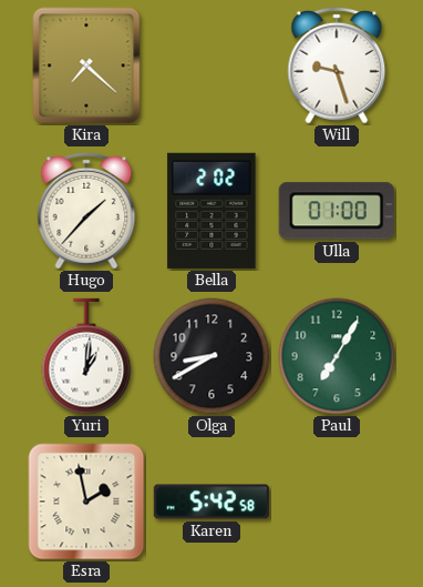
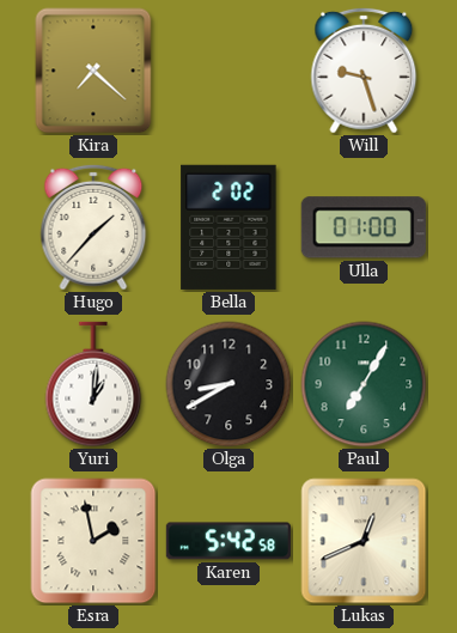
Lukas: none -> 12:41 (364, 541)
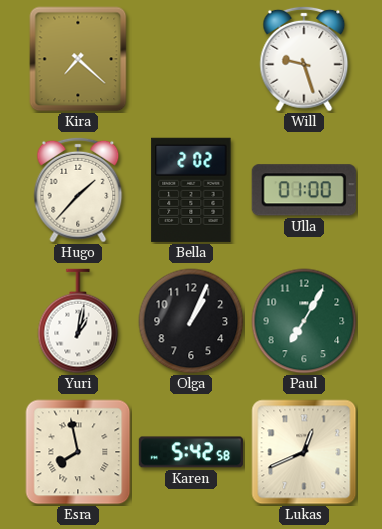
Yuri: 1:01 -> 1:02 (78, 321)
Olga: 8:40 -> 1:04 (191, 321)
Esra: 1:58 -> 7:58 (78, 452)
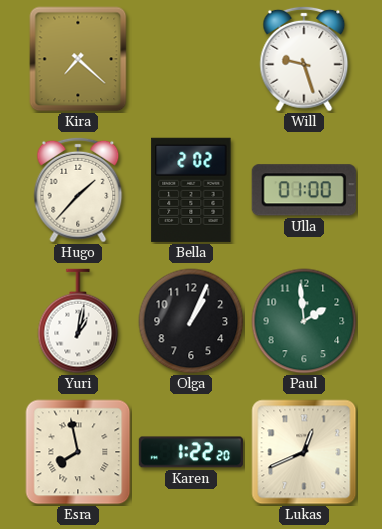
Paul: 7:05 -> 1:59 (304, 321)
Karen: 5:42 -> 1:22 (191, 452)
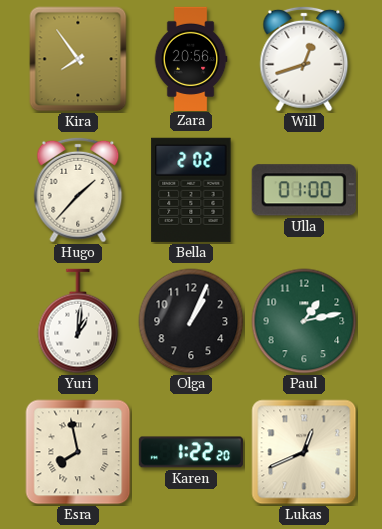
Kira: 7:22 -> 7:54 (78, 59)
Zara: none -> 20:56 (191, 58)
Will: 9:27 -> 12:42 (304, 59)
Yuri: 1:02 -> 1:01 (78, 321)
Paul: 1:59 -> 1:13 (304, 321)
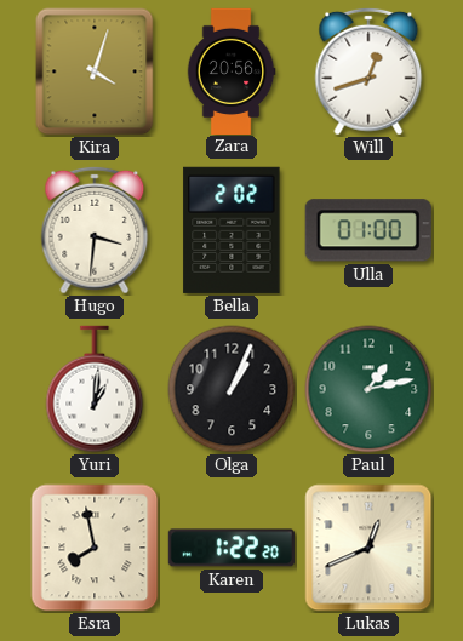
Kira: 7:54 -> 4:03 (95, 71)
Hugo: 1:37 -> 3:31 (95, 230)
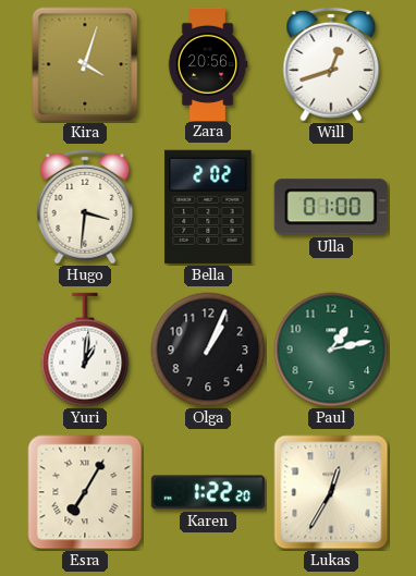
Esra: 7:58 -> 7:05 (85, 492)
Lukas: 12:41 -> 12:35 (331, 492)
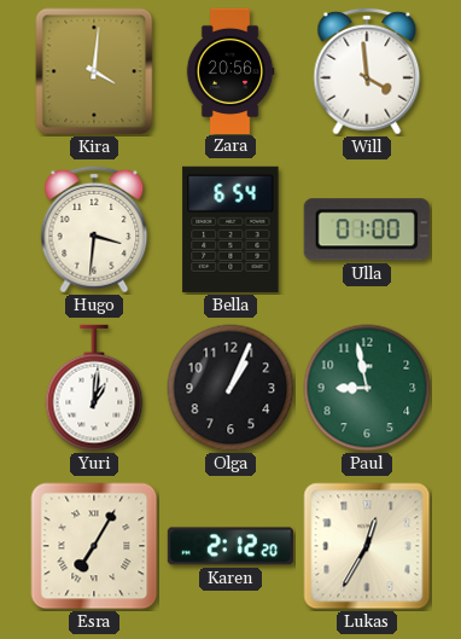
Kira: 4:03 -> 4:01 (94, 71)
Will: 12:42 -> 3:59 (367, 71)
Bella: 2:02 -> 6:54 (230, 230)
Paul: 1:13 -> 8:58 (367, 388)
Karen: 1:22 -> 2:12 (230, 546)
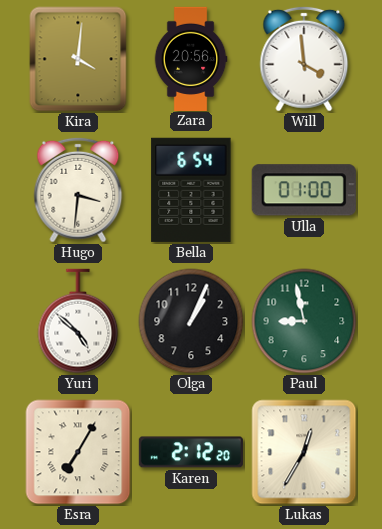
Yuri: 1:01 -> 4:52 (78, 321)
